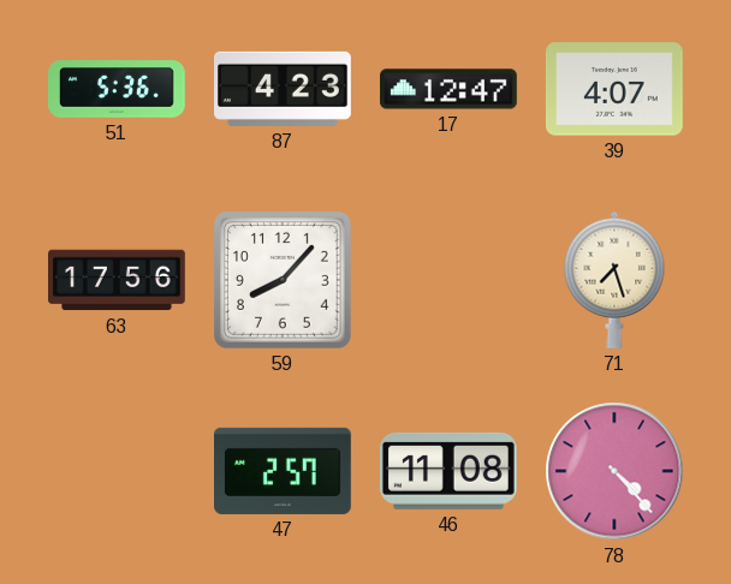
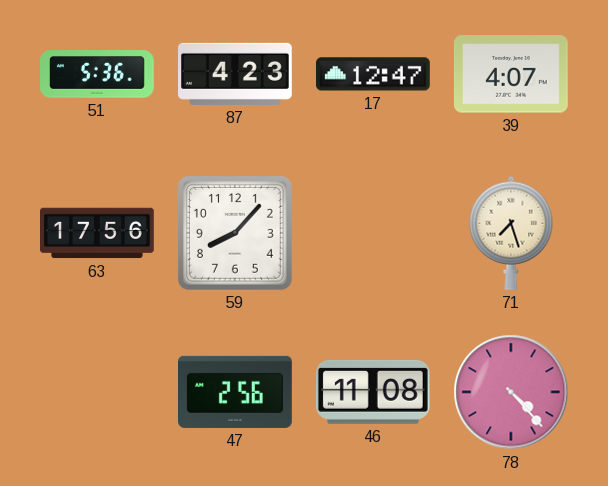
47: 2:57 -> 2:56 (236, 392)
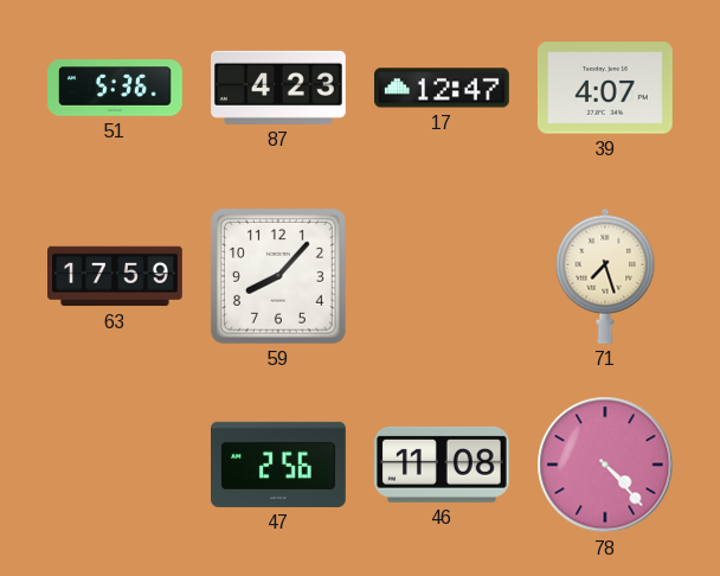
63: 17:56 -> 17:59 (116, 276)
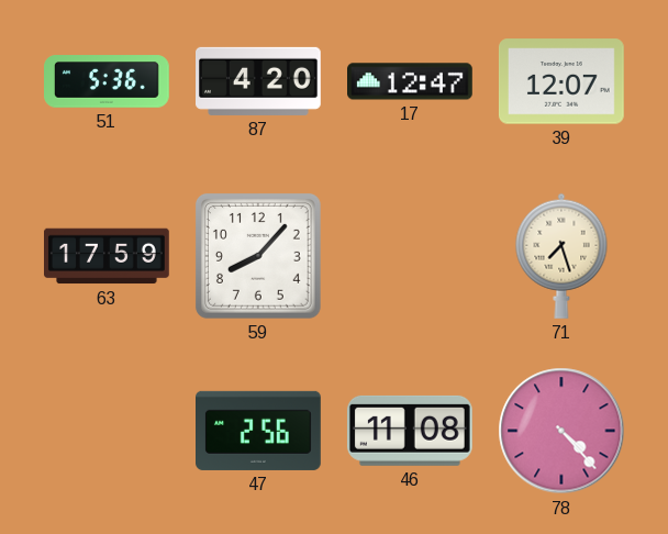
87: 4:23 -> 4:20 (259, 81)
39: 4:07 -> 12:07 (561, 81)
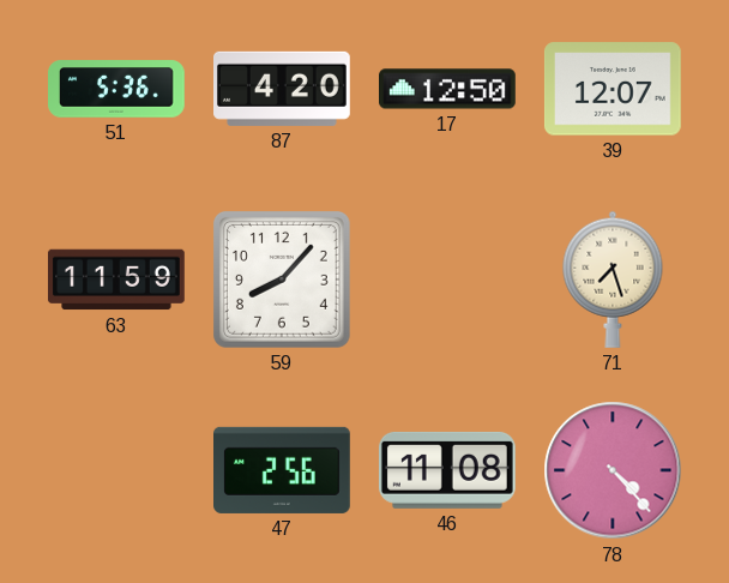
17: 12:47 -> 12:50 (448, 89)
63: 17:59 -> 11:59 (118, 280)
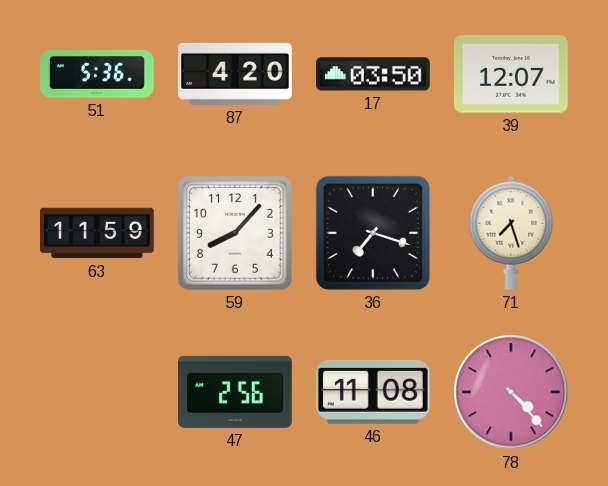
17: 12:50 -> 03:50 (374, 74)
36: none -> 7:18 (373, 233)
